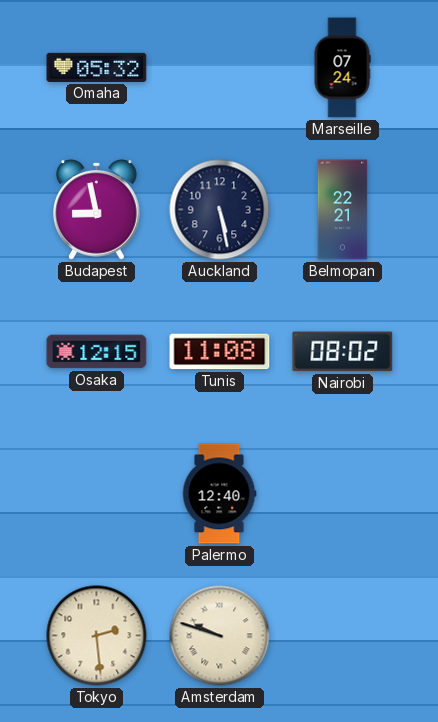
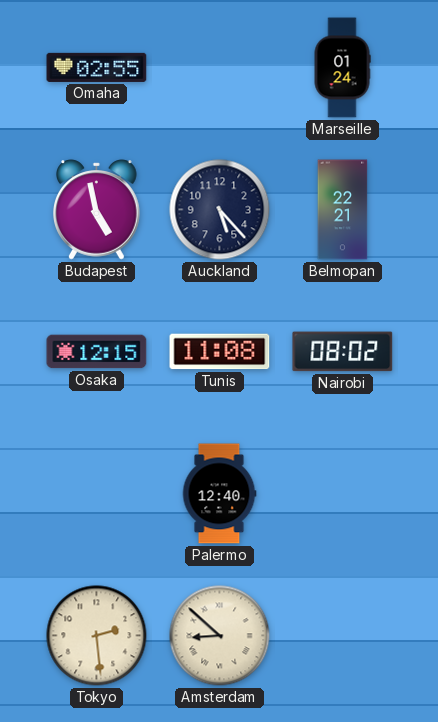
Omaha: 05:32 -> 02:55 (97, 67)
Marseille: 07:24 -> 01:24 (342, 68)
Budapest: 8:58 -> 4:58 (97, 210)
Auckland: 5:28 -> 5:23 (220, 210)
Amsterdam: 9:48 -> 8:52 (220, 636)
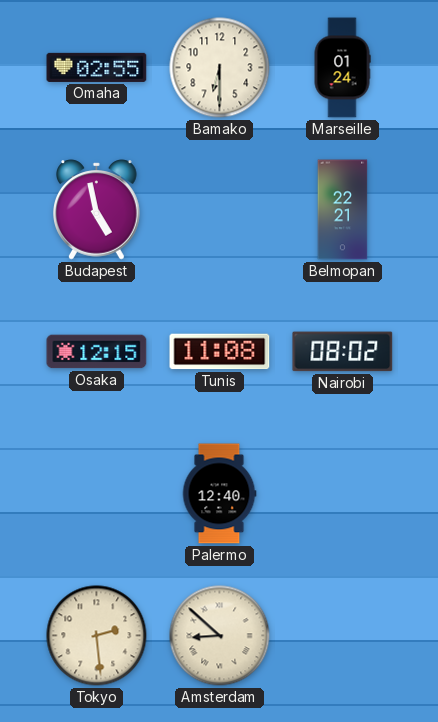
Bamako: none -> 6:30 (220, 68)
Auckland: 5:23 -> none (220, 210)
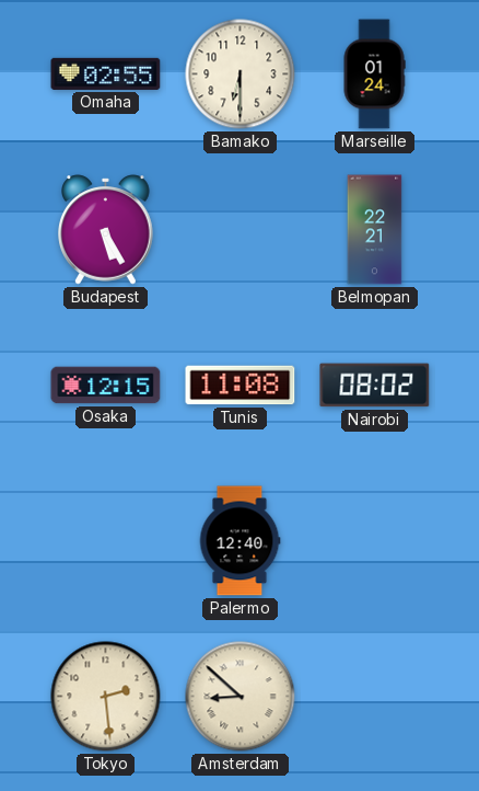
Budapest: 4:58 -> 5:25 (106, 230)
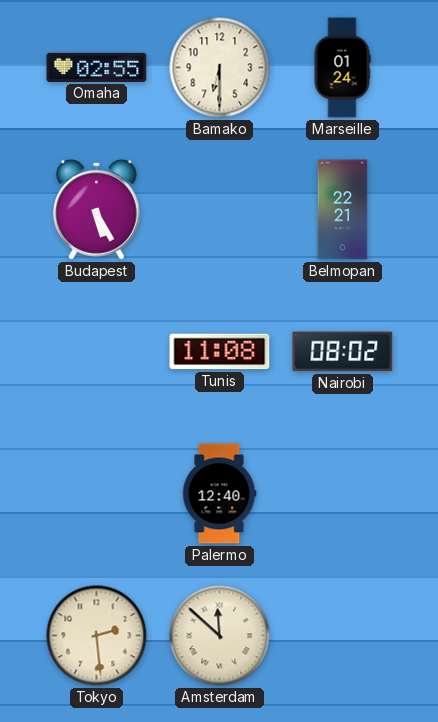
Osaka: 12:15 -> none (106, 386)
Amsterdam: 8:52 -> 11:52 (220, 636)
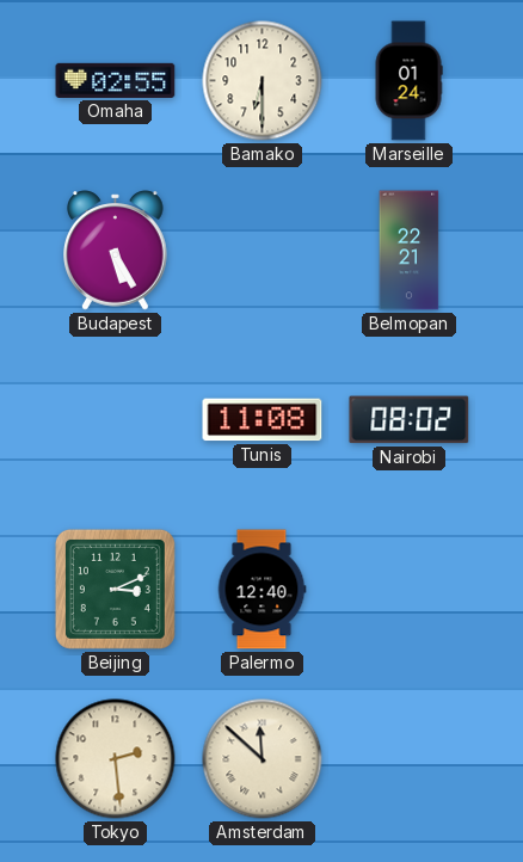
Beijing: none -> 3:11 (115, 589)
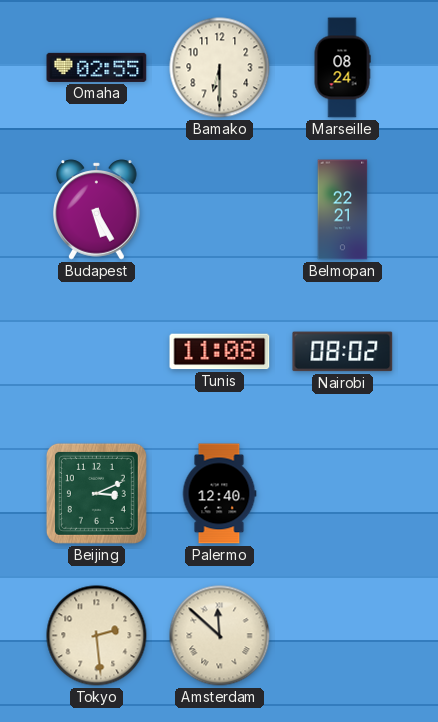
Marseille: 01:24 -> 08:24 (342, 68)
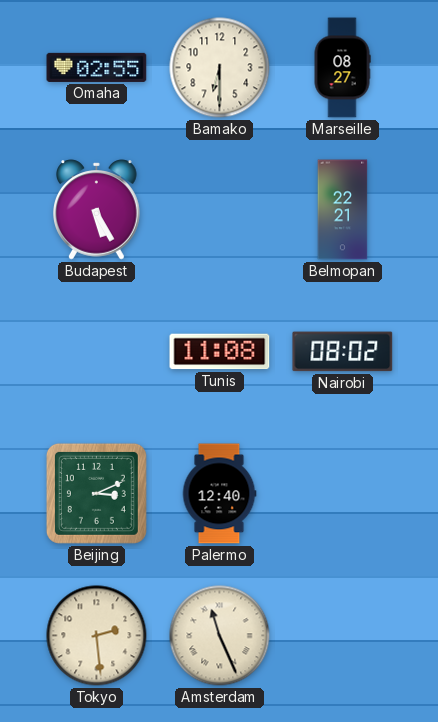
Marseille: 08:24 -> 08:27 (342, 68)
Amsterdam: 11:52 -> 11:26 (220, 636)
